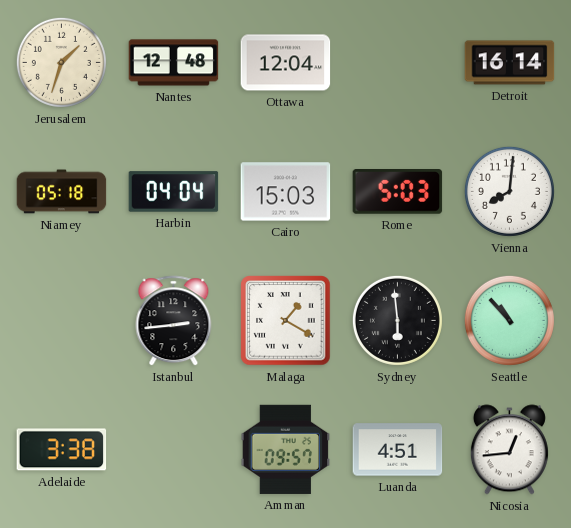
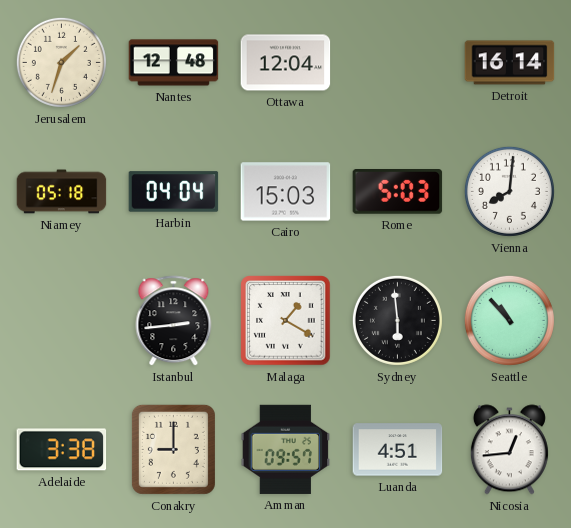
Conakry: none -> 9:00 (173, 449)
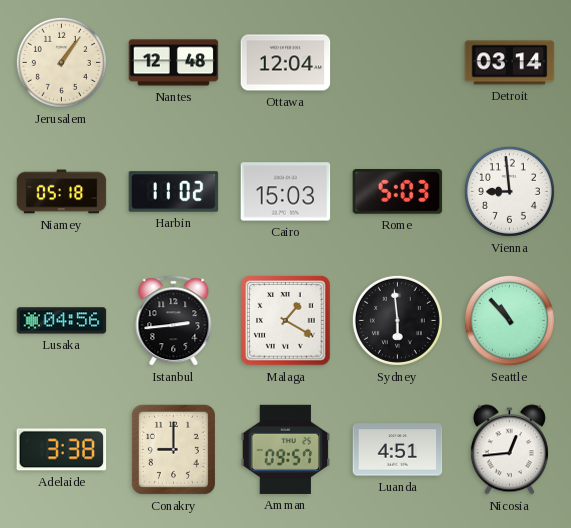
Jerusalem: 1:33 -> 1:06 (61, 62)
Detroit: 16:14 -> 03:14 (510, 63)
Harbin: 04:04 -> 11:02 (174, 192)
Vienna: 8:01 -> 8:59 (509, 191)
Lusaka: none -> 04:56 (62, 321)
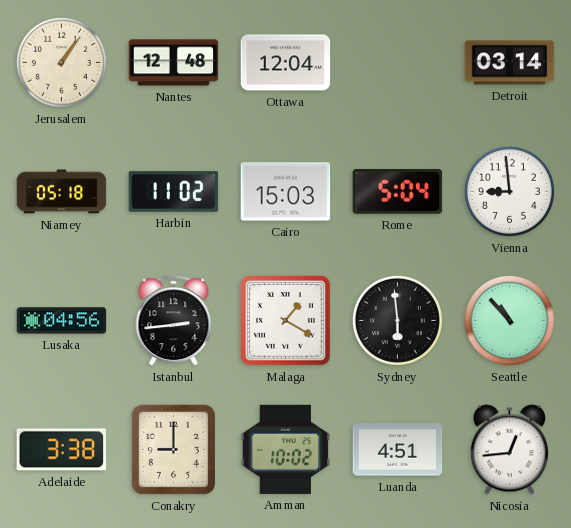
Rome: 5:03 -> 5:04 (398, 192)
Amman: 09:57 -> 10:02 (286, 449)
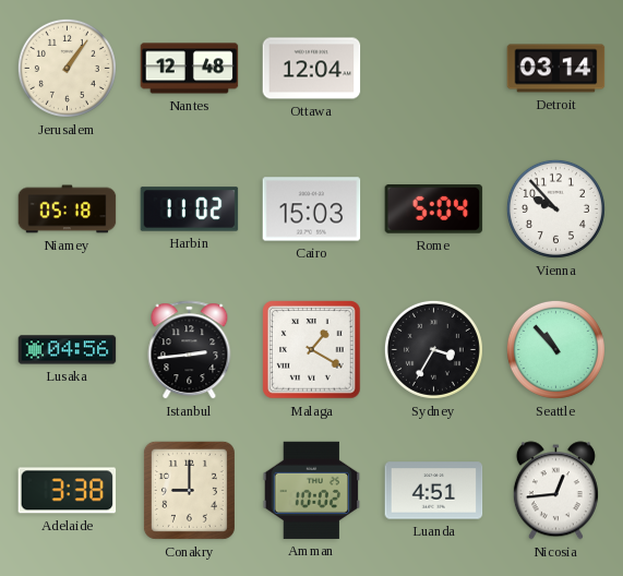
Vienna: 8:59 -> 9:53 (555, 208)
Sydney: 5:59 -> 3:35 (433, 349)
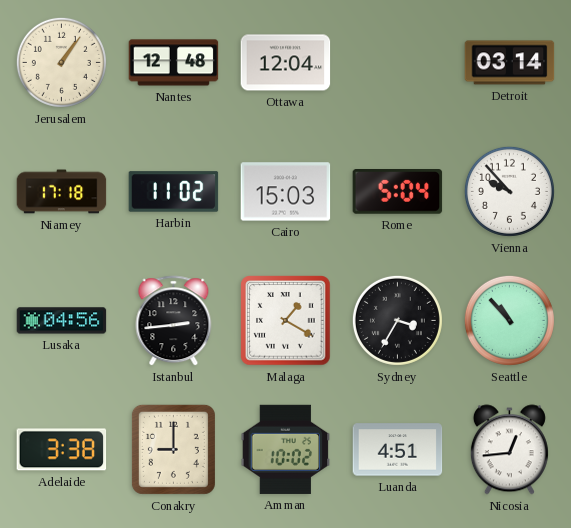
Niamey: 05:18 -> 17:18 (62, 192)
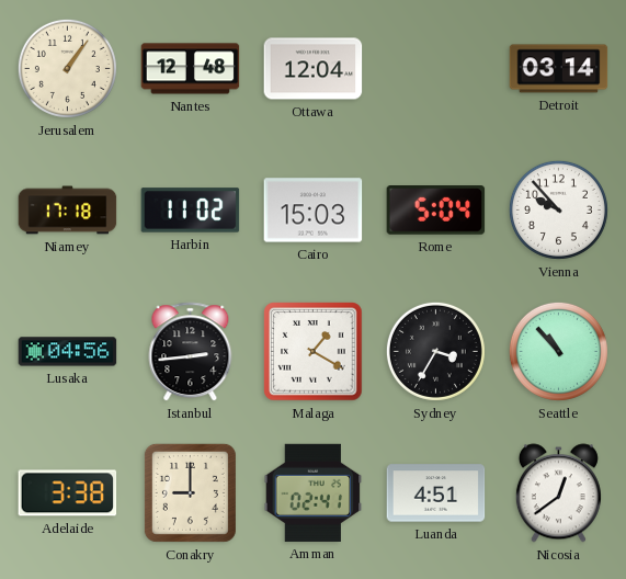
Amman: 10:02 -> 02:41 (314, 492)
Nicosia: 12:44 -> 12:39 (558, 493)
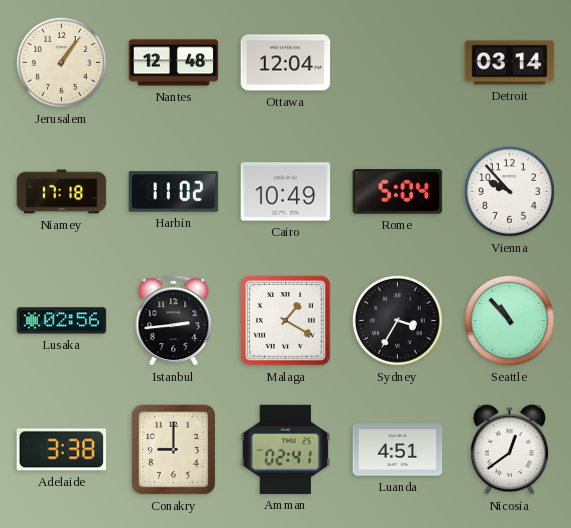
Cairo: 15:03 -> 10:49 (286, 192)
Lusaka: 04:56 -> 02:56 (62, 321)
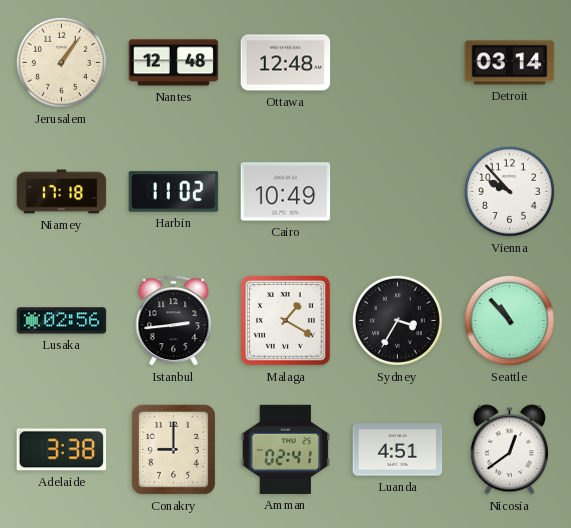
Ottawa: 12:04 -> 12:48 (286, 63)
Rome: 5:04 -> none (398, 192)
